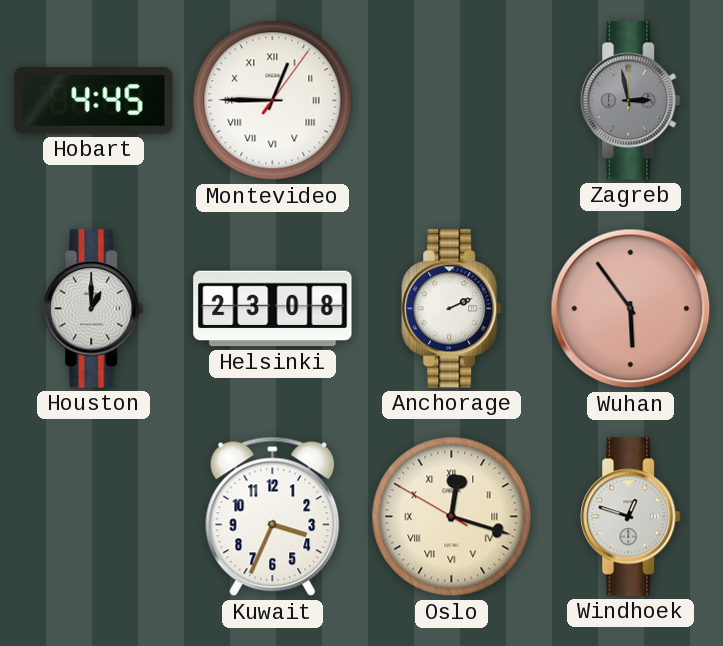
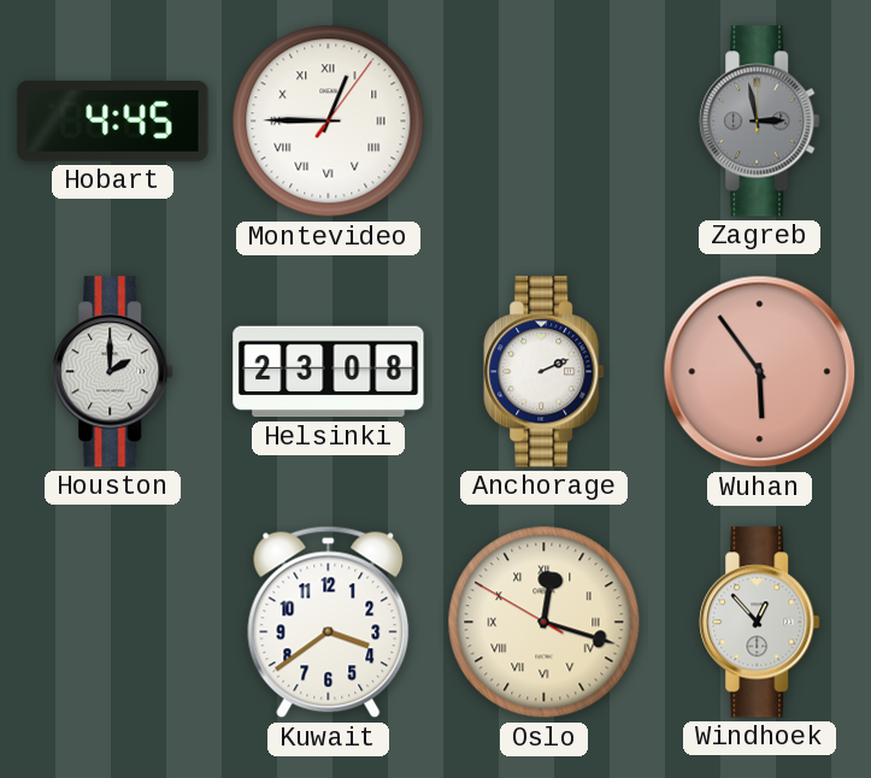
Houston: 1:00 -> 2:00 (113, 372)
Kuwait: 3:34 -> 3:39 (329, 623)
Windhoek: 12:48 -> 12:53 (760, 623)
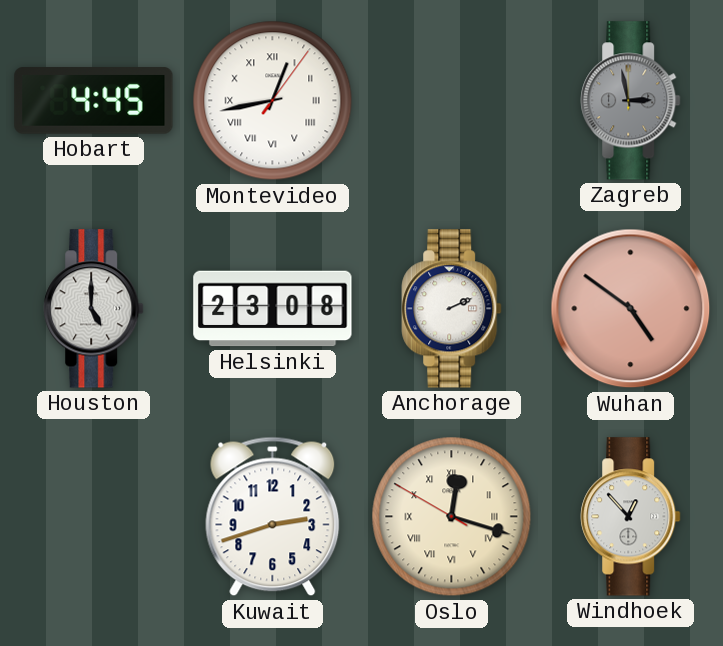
Montevideo: 12:45 -> 12:43 (273, 101)
Houston: 2:00 -> 5:00 (94, 309)
Wuhan: 5:54 -> 4:51 (631, 309)
Kuwait: 3:39 -> 2:42 (273, 517)
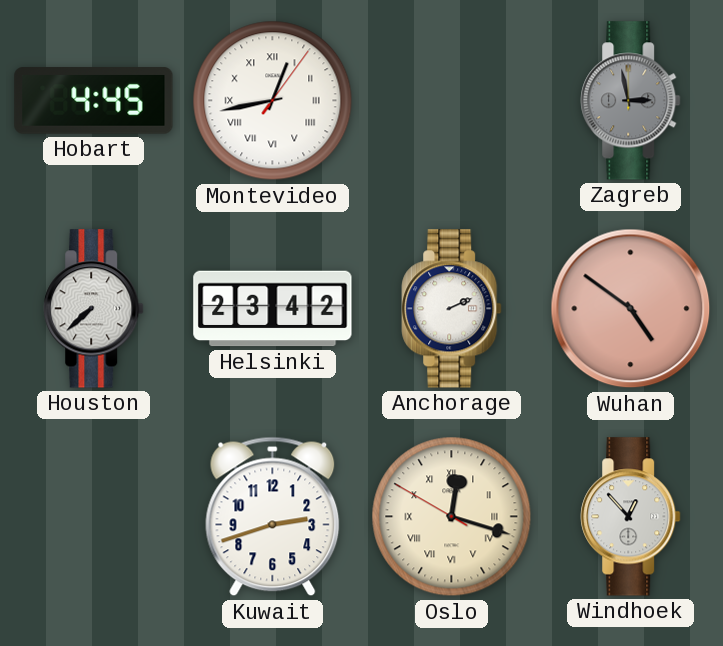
Houston: 5:00 -> 7:38 (94, 309)
Helsinki: 23:08 -> 23:42 (273, 309)
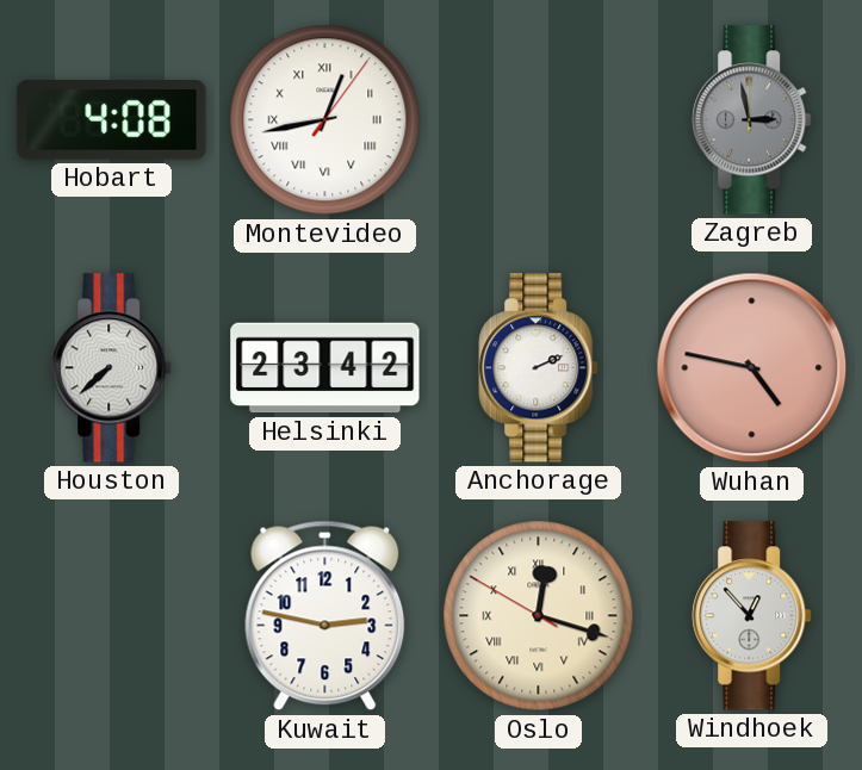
Hobart: 4:45 -> 4:08 (112, 120)
Wuhan: 4:51 -> 4:47 (752, 368)
Kuwait: 2:42 -> 2:47 (325, 616)
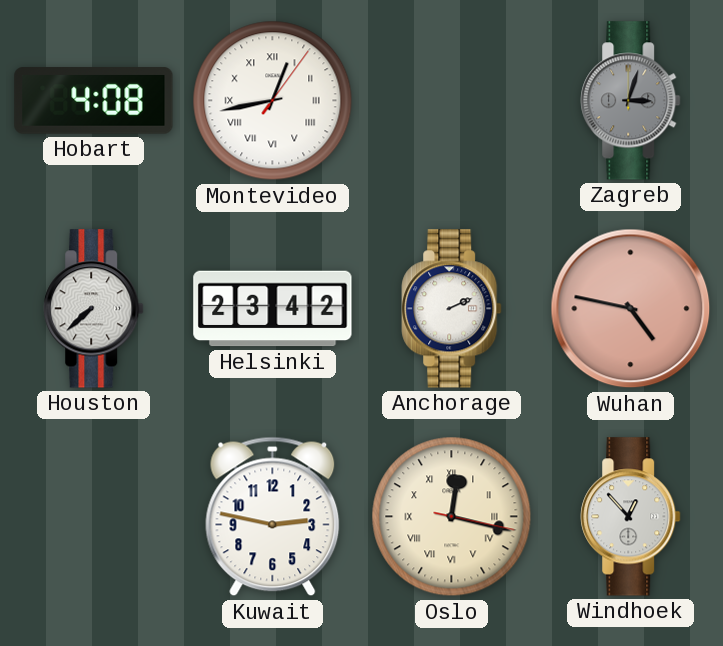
Zagreb: 2:58 -> 3:03 (631, 101)
Oslo: 12:17:50 -> 12:17:17 (452, 517)
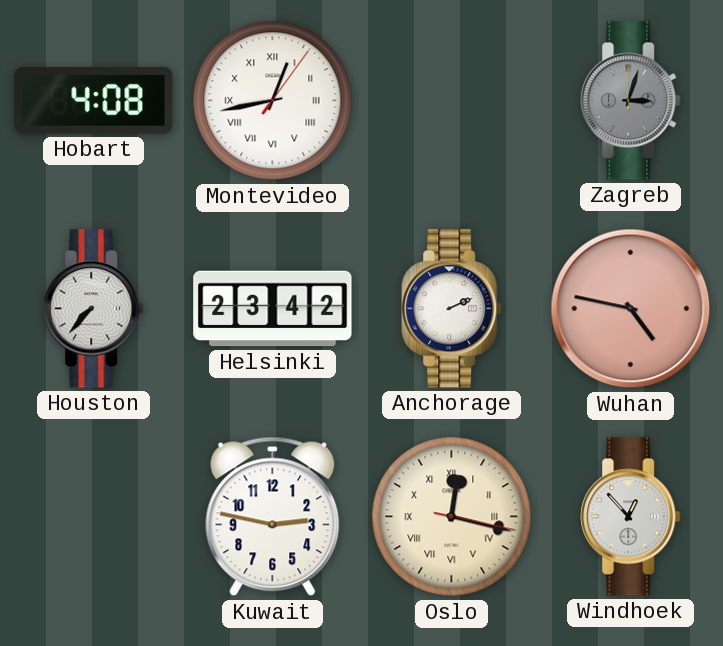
Houston: 7:38 -> 7:37 (94, 309)
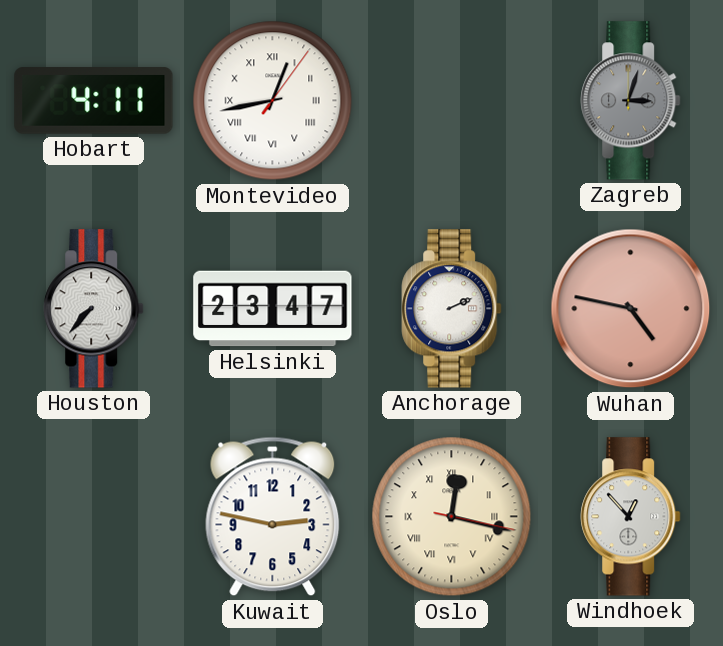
Hobart: 4:08 -> 4:11 (94, 101)
Helsinki: 23:42 -> 23:47 (273, 309)
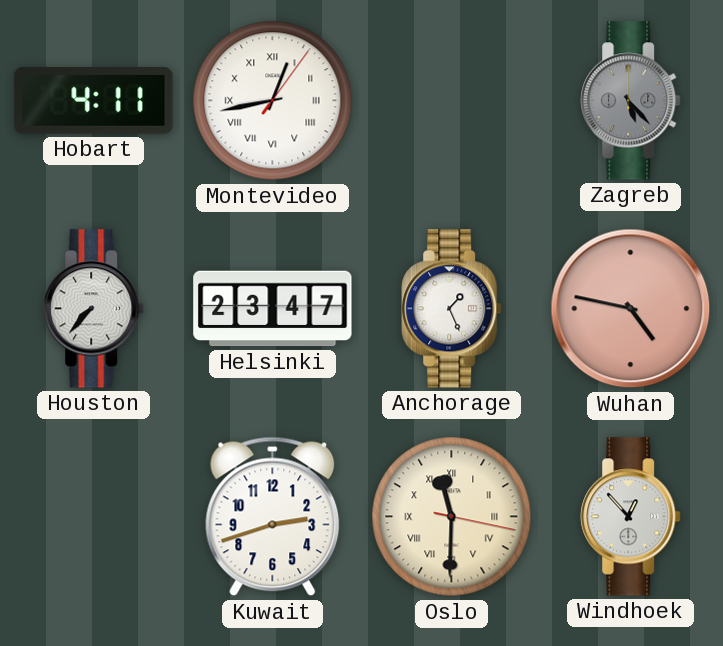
Zagreb: 3:03 -> 5:23 (631, 101)
Anchorage: 2:11 -> 1:26 (452, 309)
Kuwait: 2:47 -> 2:42 (273, 517)
Oslo: 12:17 -> 11:30 (452, 517)
